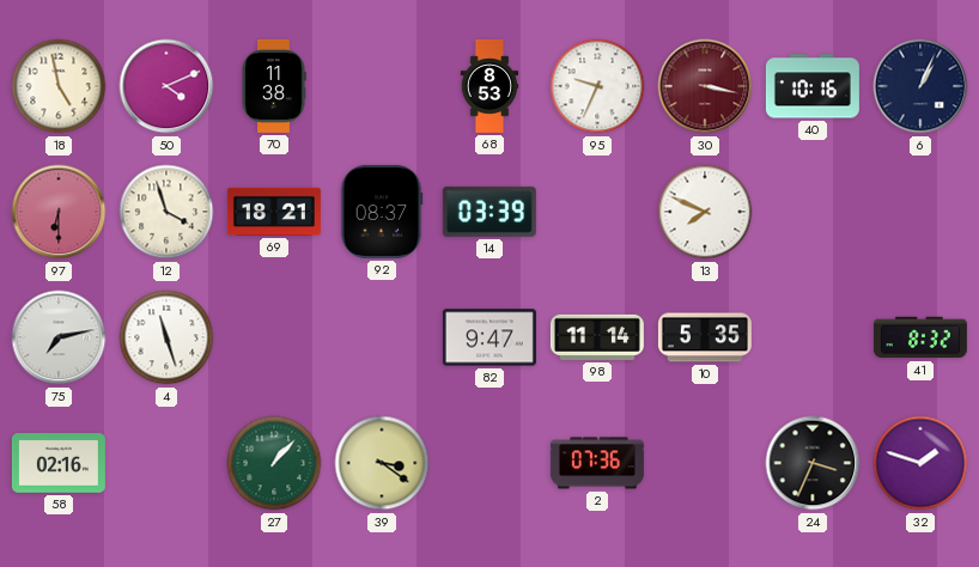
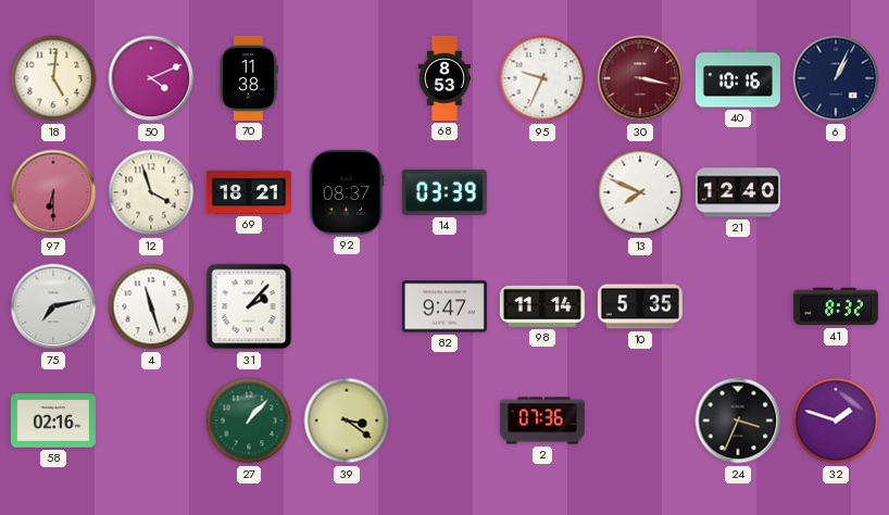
18: 4:58 -> 5:01 (53, 78)
21: none -> 12:40 (738, 192)
31: none -> 2:07 (249, 306)
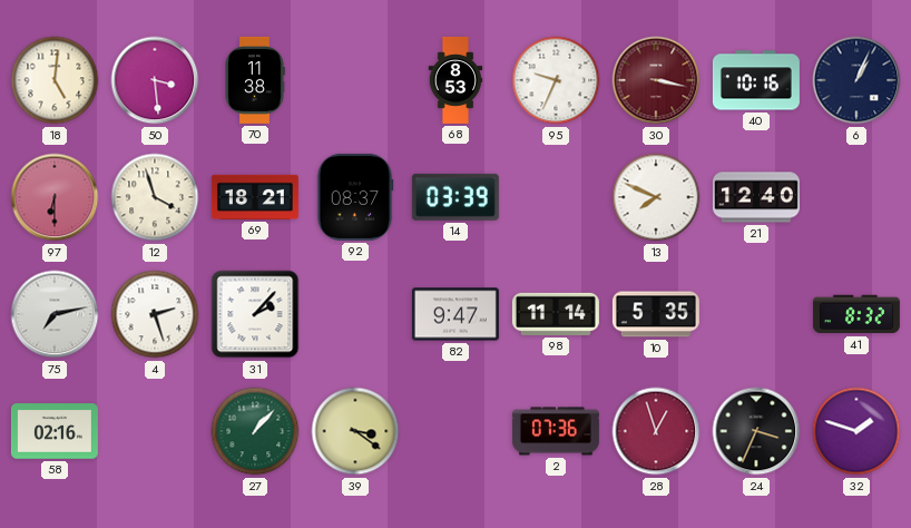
50: 4:11 -> 3:29 (155, 80)
4: 11:27 -> 2:27 (155, 314)
28: none -> 12:57 (656, 431)
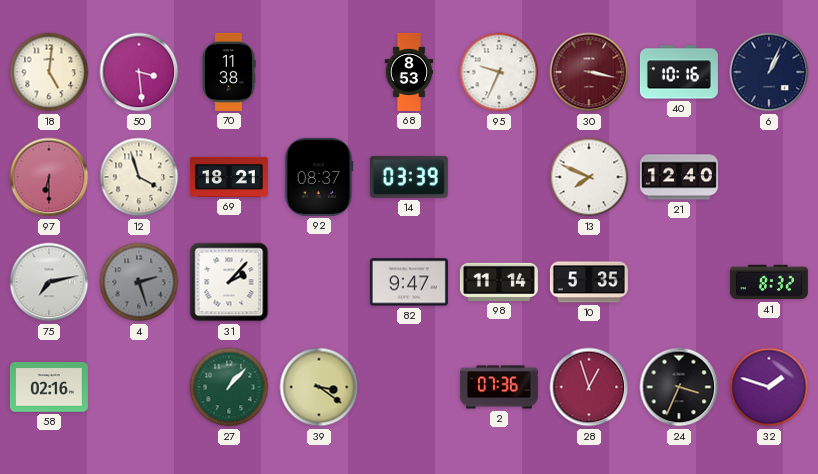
4 dial: white -> grey (139, 282)
